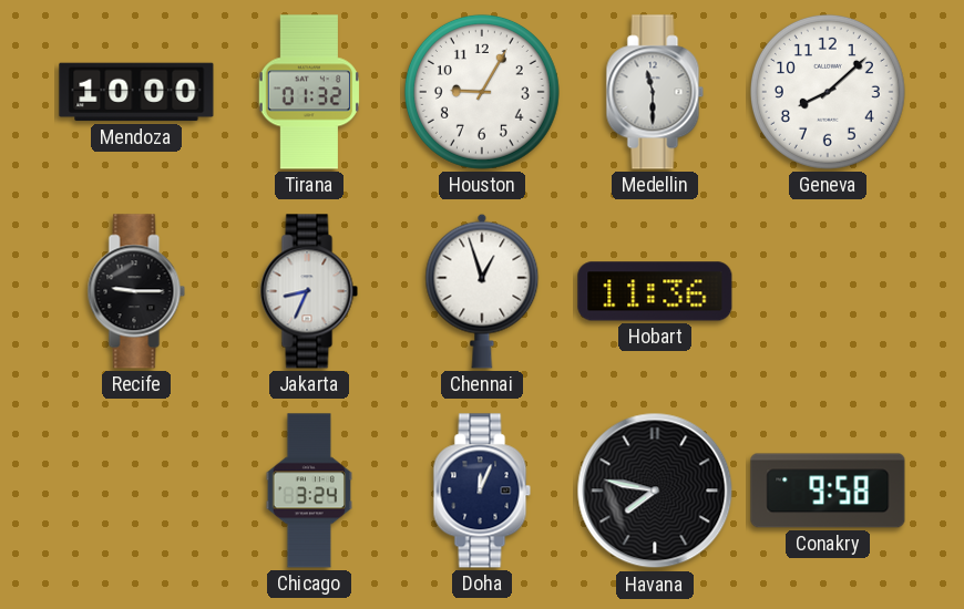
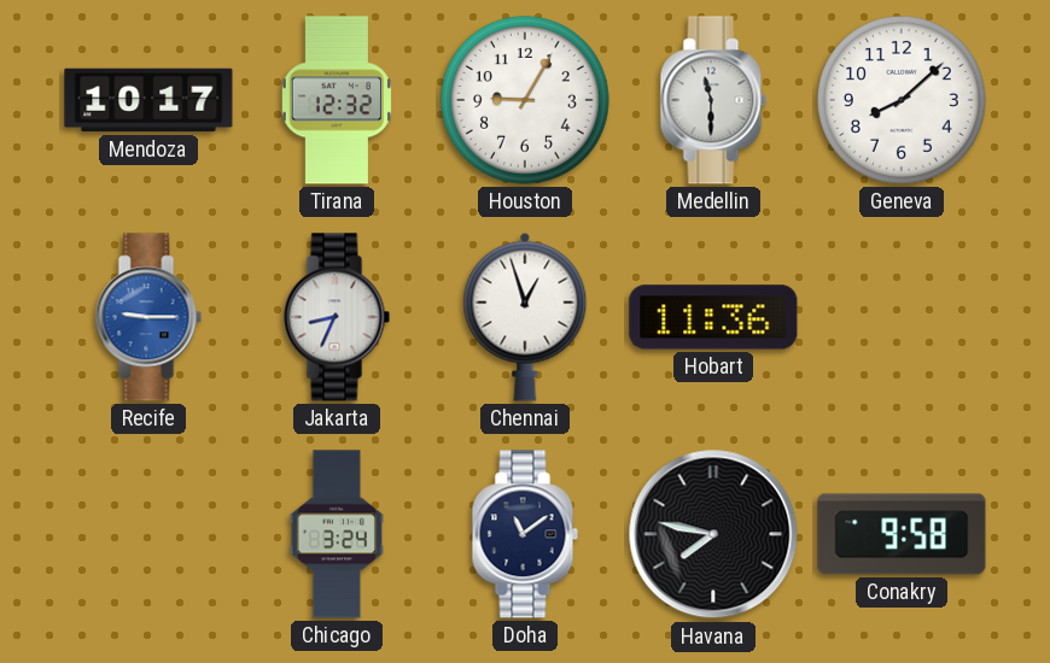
Mendoza: 10:00 -> 10:17 (148, 100)
Tirana: 01:32 -> 12:32 (336, 100)
Recife dial: black -> blue (148, 317)
Doha: 12:04 -> 11:09 (525, 534)
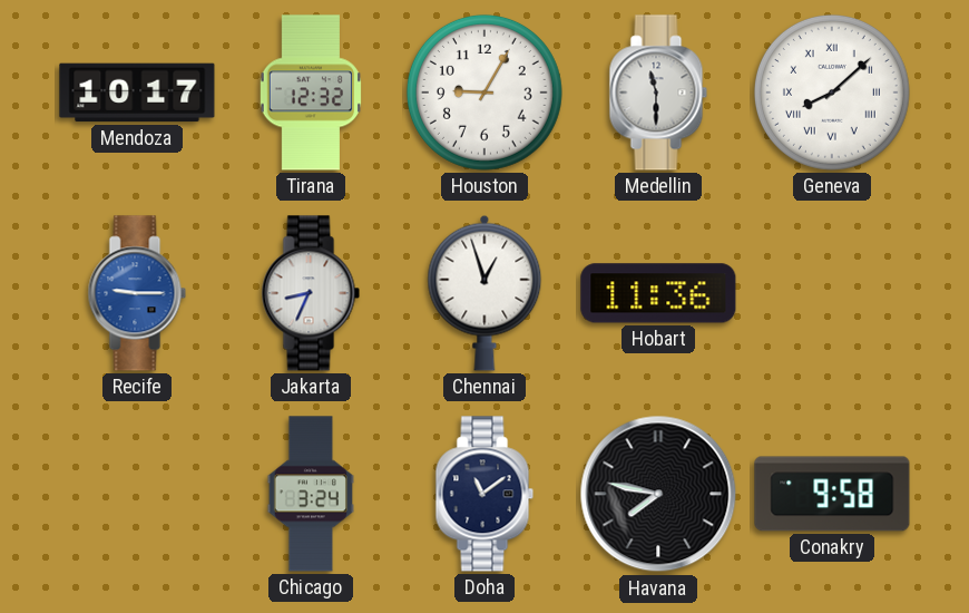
Geneva numerals: Arabic -> Roman (832, 93)
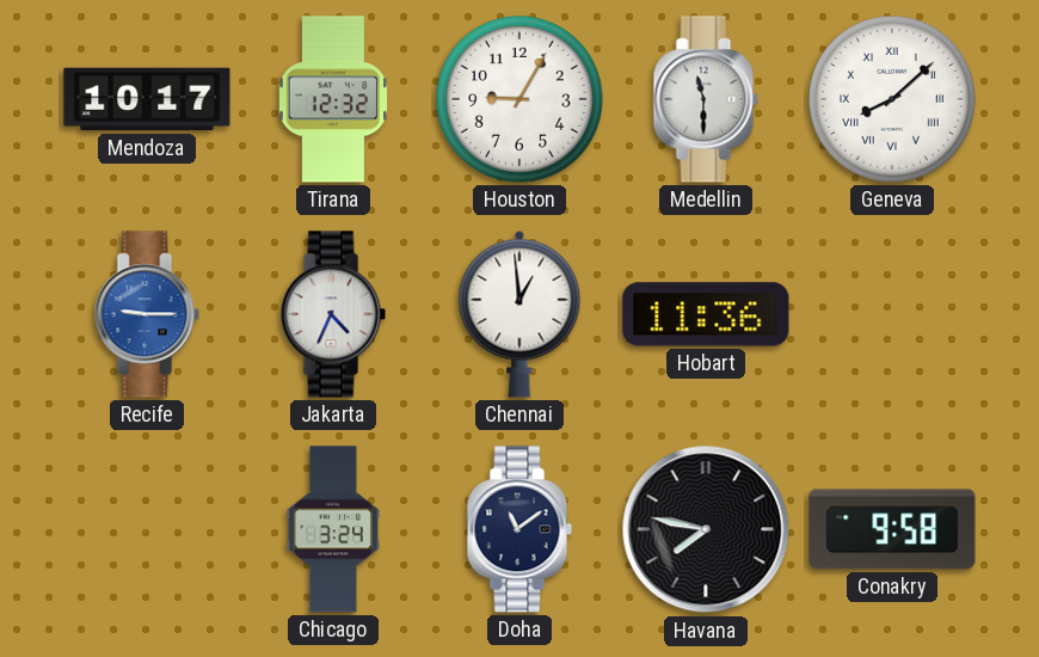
Jakarta: 8:34 -> 4:34 (333, 314)
Chennai: 12:57 -> 12:59 (519, 314)
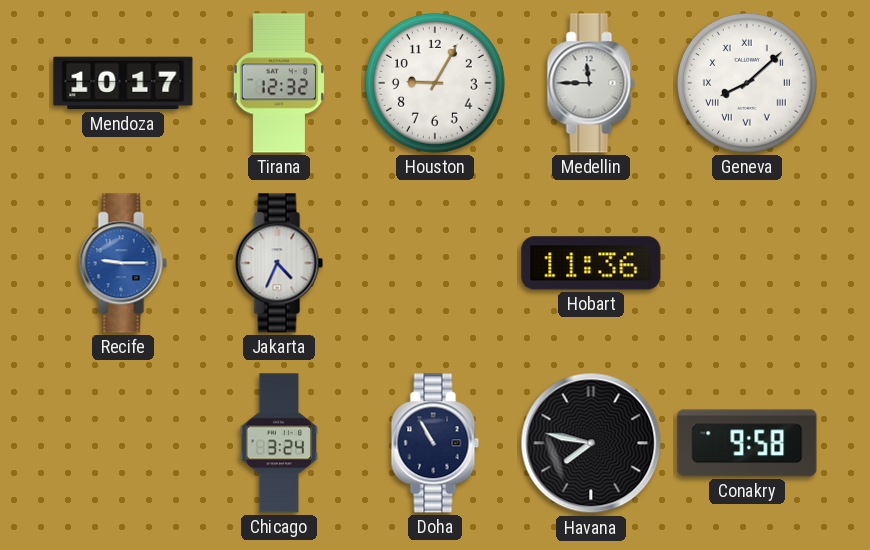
Medellin: 11:30 -> 11:45 (591, 83)
Chennai: 12:59 -> none (519, 314)
Doha: 11:09 -> 10:55 (435, 443)
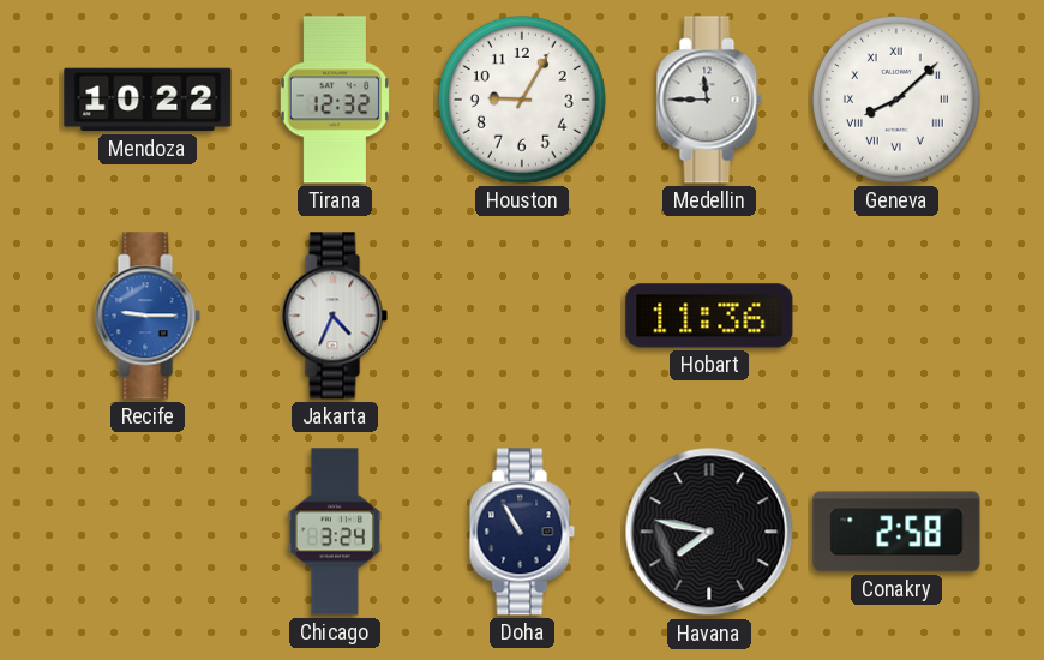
Mendoza: 10:17 -> 10:22 (148, 100)
Conakry: 9:58 -> 2:58 (896, 532)
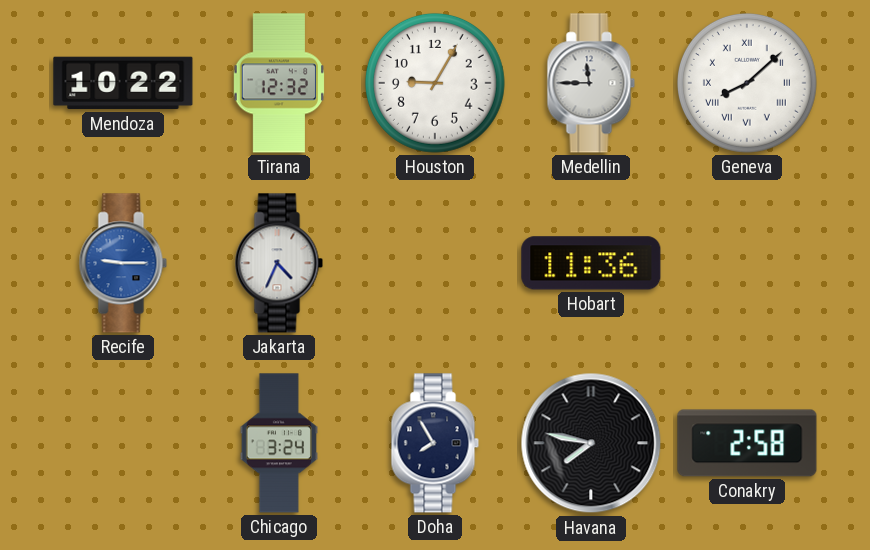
Doha: 10:55 -> 7:55 (435, 443)
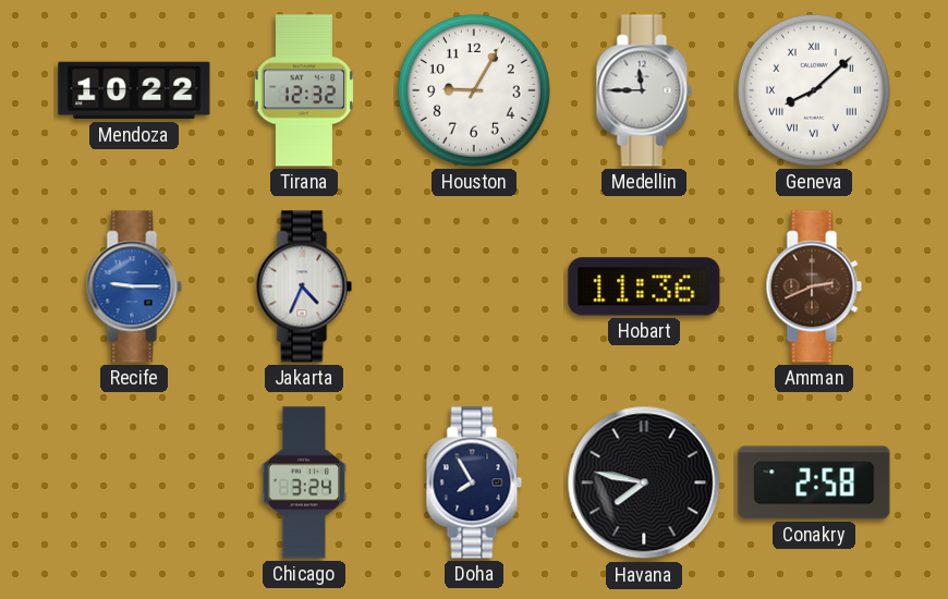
Amman: none -> 2:41 (814, 286)
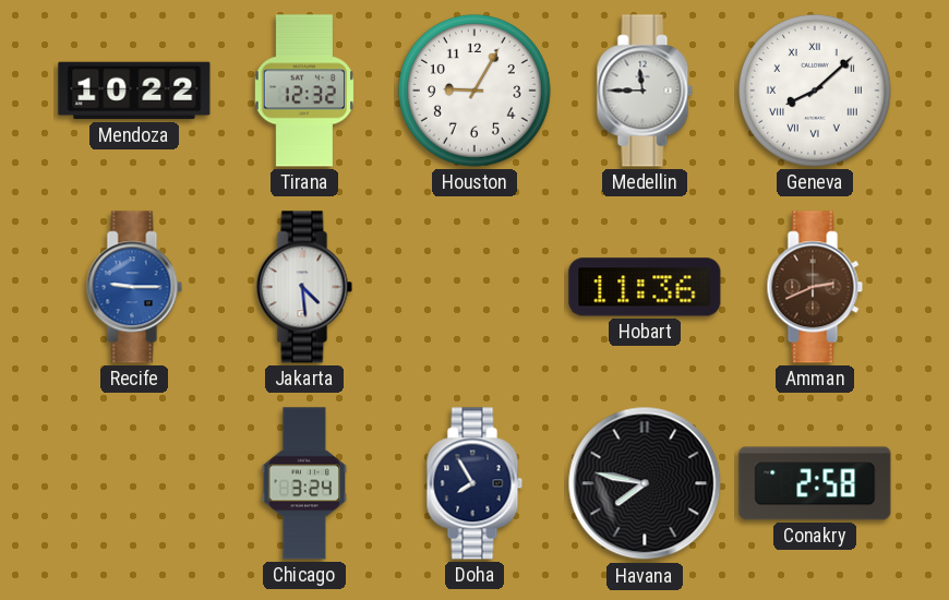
Jakarta: 4:34 -> 4:29 (304, 287)
